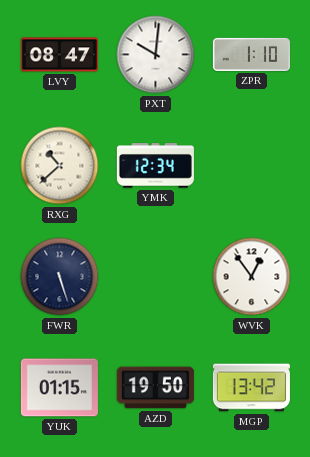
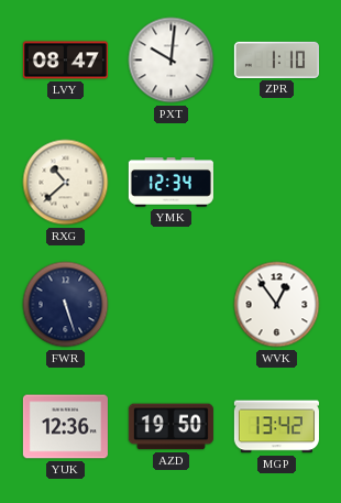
YUK: 01:15 -> 12:36 (65, 427)
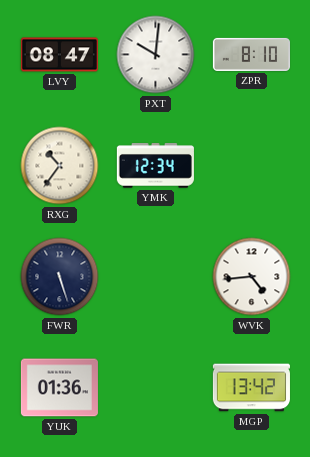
ZPR: 1:10 -> 8:10 (251, 54)
RXG: 10:38 -> 10:36 (60, 166)
WVK: 12:54 -> 4:44 (252, 277)
YUK: 12:36 -> 01:36 (59, 388)
AZD: 19:50 -> none (170, 427)
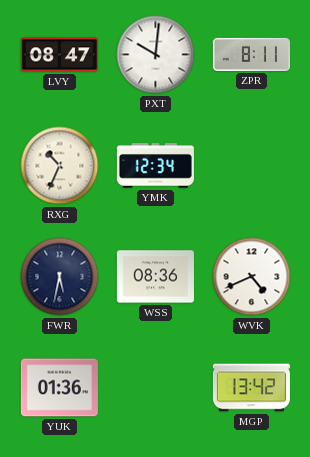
ZPR: 8:10 -> 8:11 (251, 54)
RXG: 10:36 -> 10:34 (60, 166)
FWR: 5:27 -> 5:32 (60, 277)
WSS: none -> 08:36 (155, 277)
WVK: 4:44 -> 4:41 (252, 277)
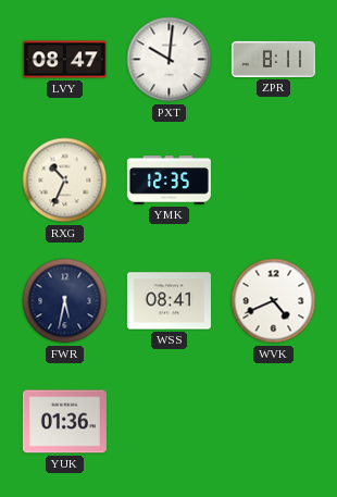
YMK: 12:34 -> 12:35 (168, 181)
WSS: 08:36 -> 08:41 (168, 301)
MGP: 13:42 -> none (251, 388)
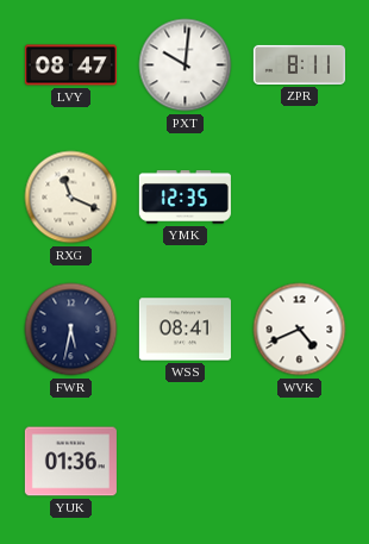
RXG: 10:34 -> 11:19 (71, 198)
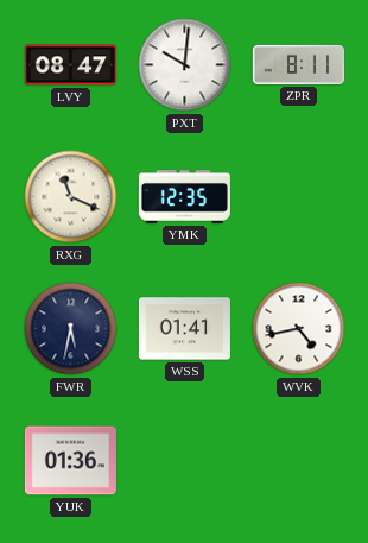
WSS: 08:41 -> 01:41 (184, 329)
WVK: 4:41 -> 4:43 (299, 329)
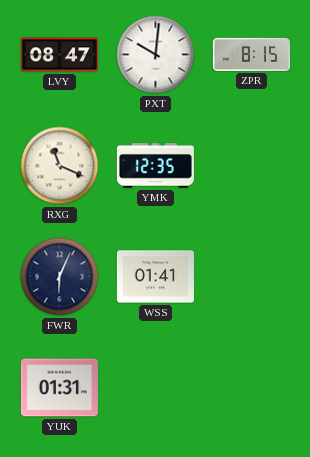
ZPR: 8:11 -> 8:15 (251, 54)
FWR: 5:32 -> 6:04 (60, 277)
WVK: 4:43 -> none (299, 329)
YUK: 01:36 -> 01:31 (59, 388)
